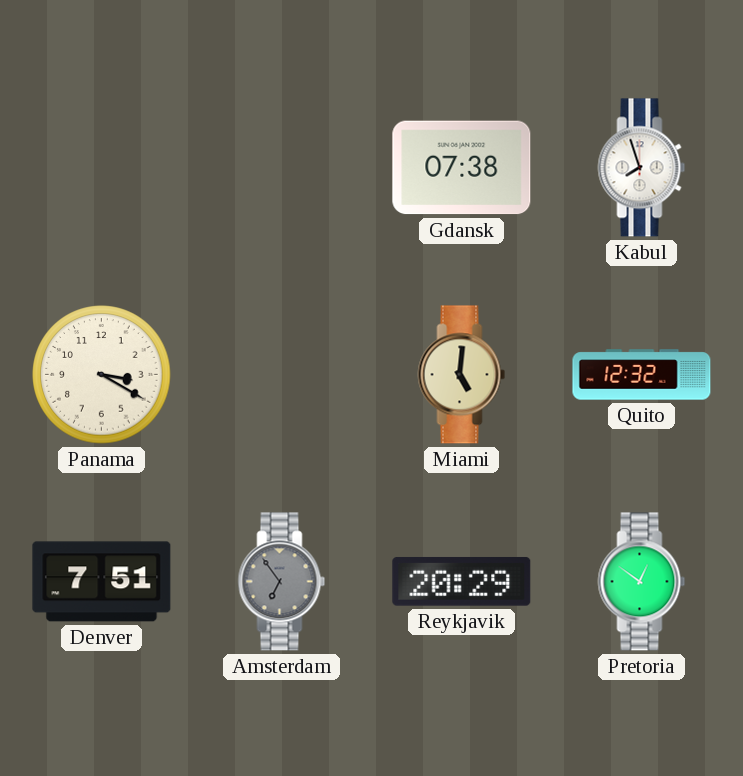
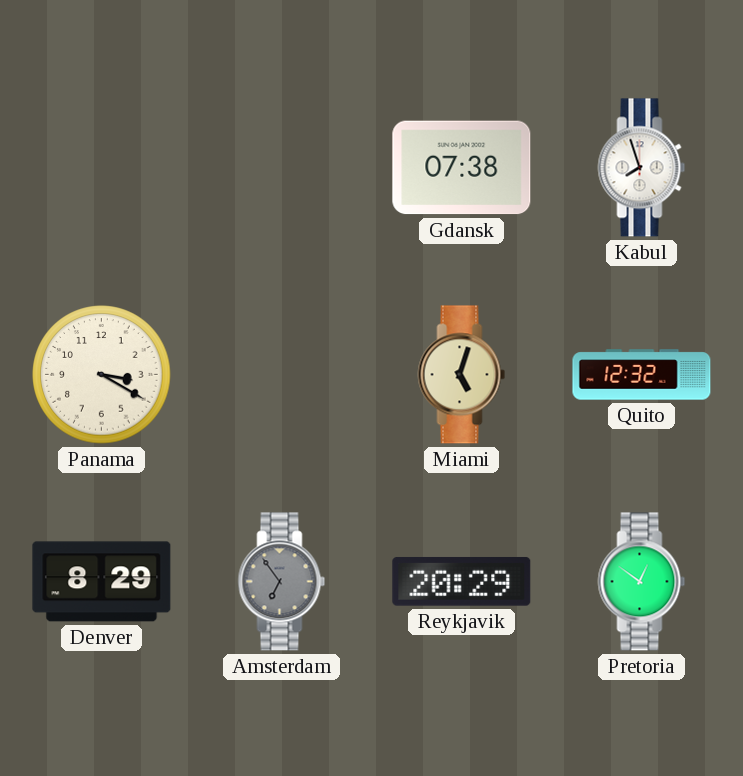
Miami: 5:01 -> 5:03 (462, 375)
Denver: 7:51 -> 8:29 (102, 582)
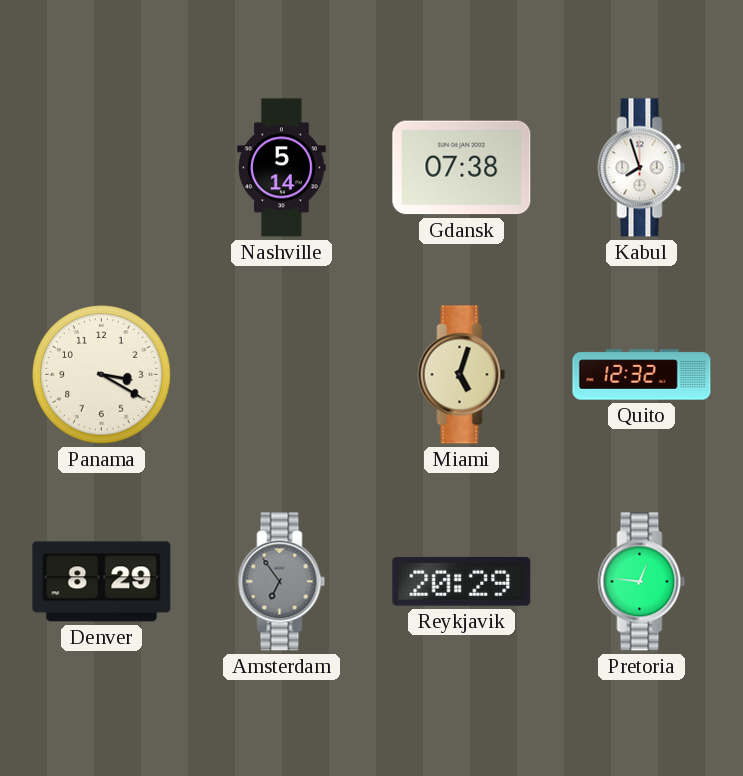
Nashville: none -> 5:14 (282, 168)
Pretoria: 12:51 -> 12:46 (642, 582)
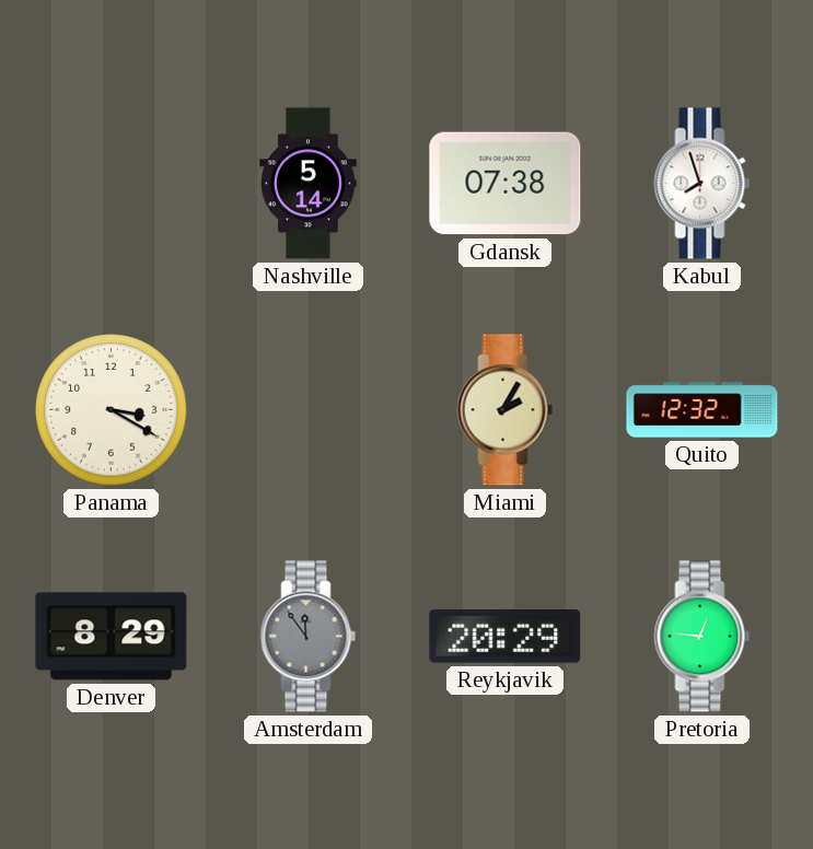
Miami: 5:03 -> 2:05 (506, 410)
Amsterdam: 6:54 -> 11:54 (309, 637)
